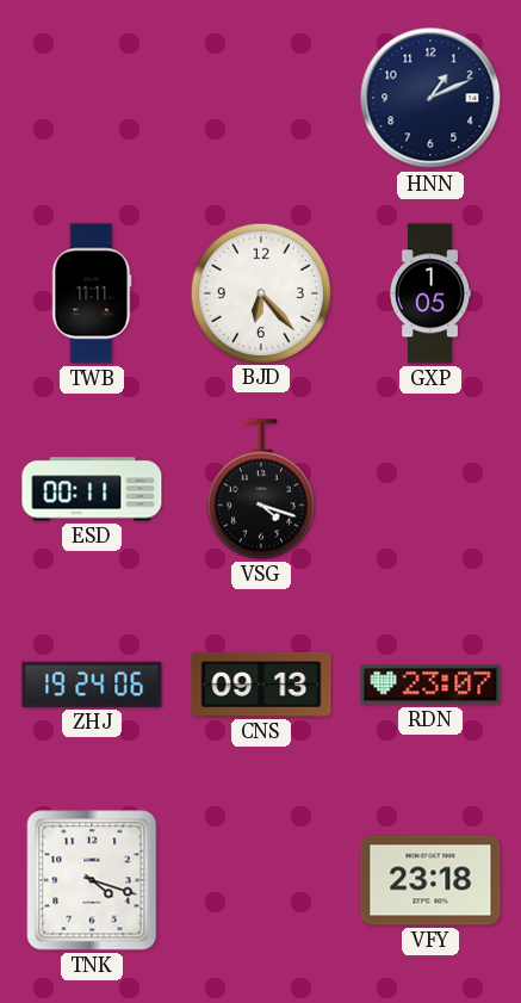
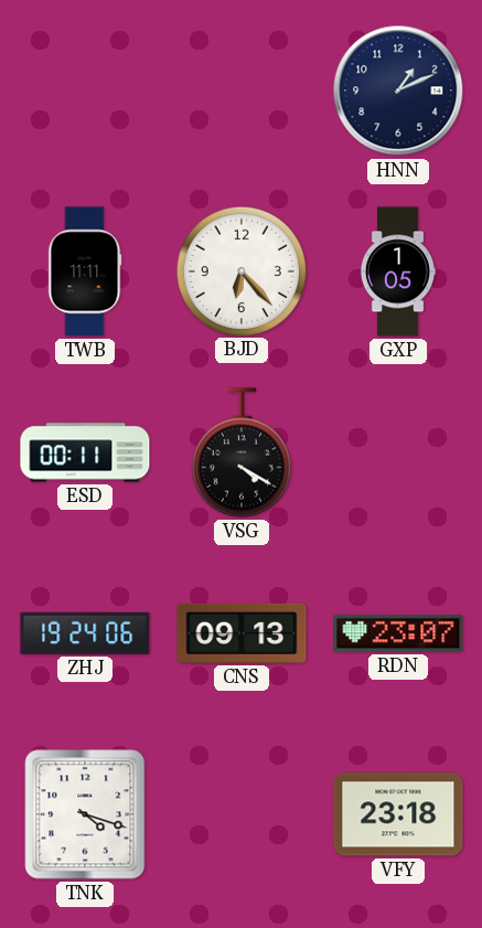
VSG: 4:18 -> 4:20 (242, 452)
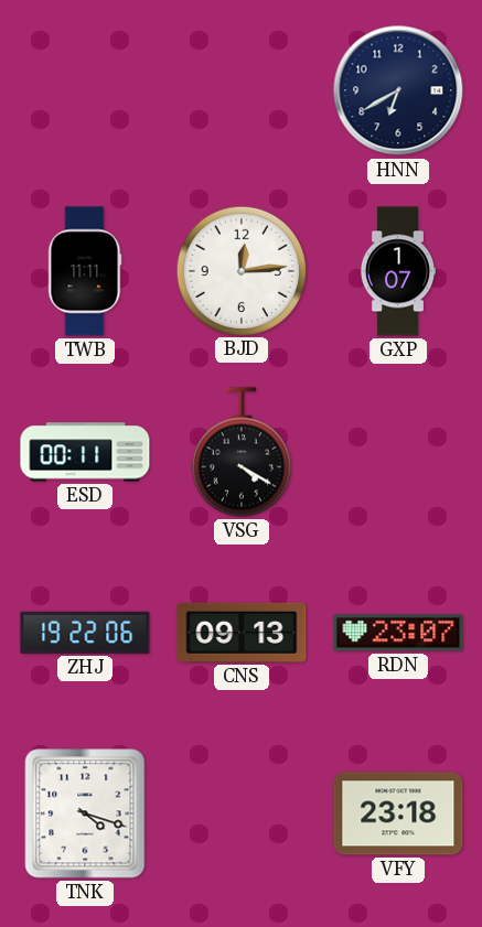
HNN: 1:11 -> 6:40 (398, 90)
BJD: 6:23 -> 12:14 (240, 270)
GXP: 1:05 -> 1:07 (397, 271)
ZHJ: 19:24 -> 19:22 (85, 633)
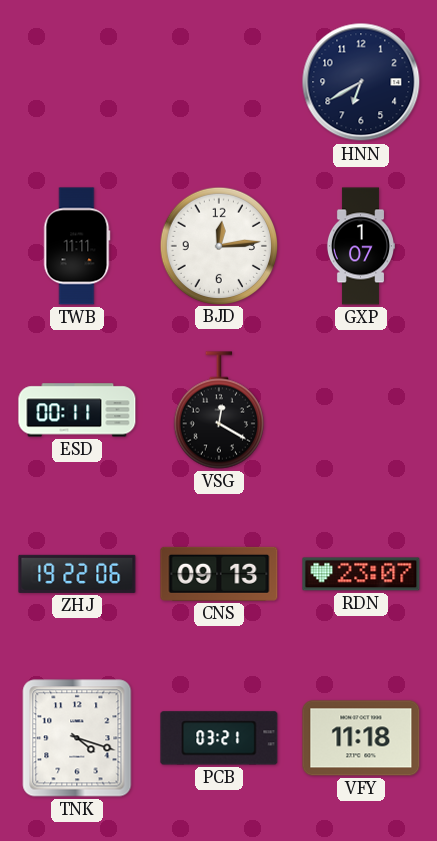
VSG: 4:20 -> 12:20 (219, 410)
PCB: none -> 03:21 (219, 738)
VFY: 23:18 -> 11:18 (361, 738)
